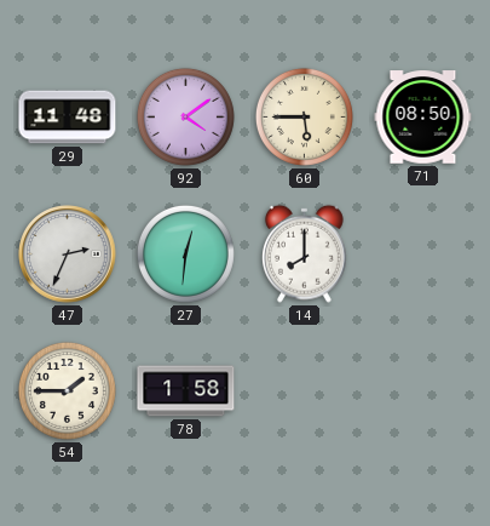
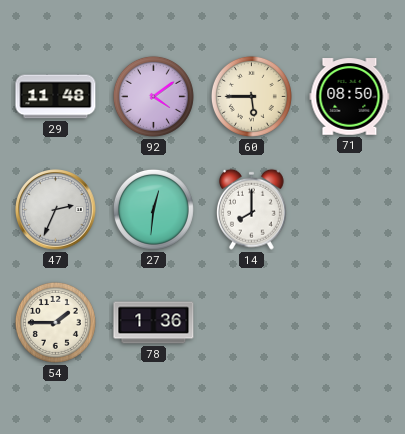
78: 1:58 -> 1:36 (154, 323)
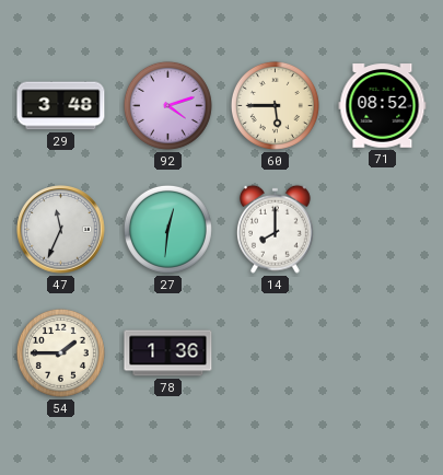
29: 11:48 -> 3:48 (61, 106)
92: 4:09 -> 4:12 (167, 105)
71: 08:50 -> 08:52 (383, 106)
47: 2:34 -> 11:34 (61, 230)
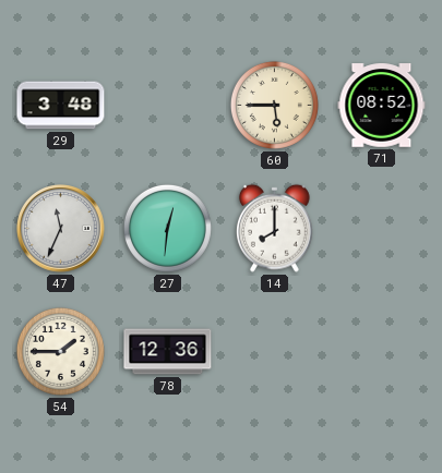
92: 4:12 -> none (167, 105)
78: 1:36 -> 12:36 (168, 352)
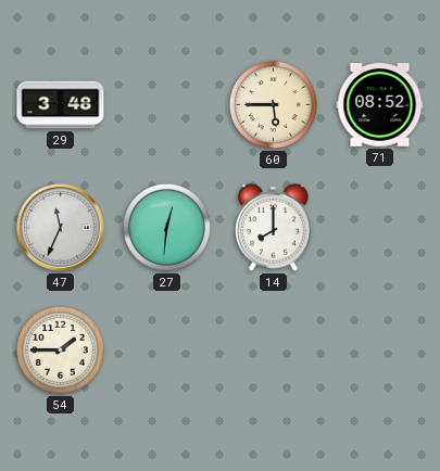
78: 12:36 -> none (168, 352)
